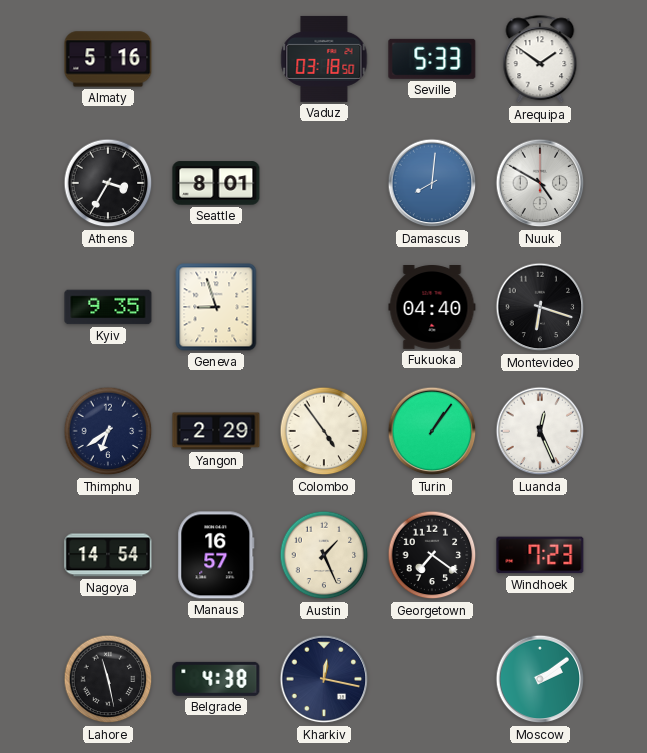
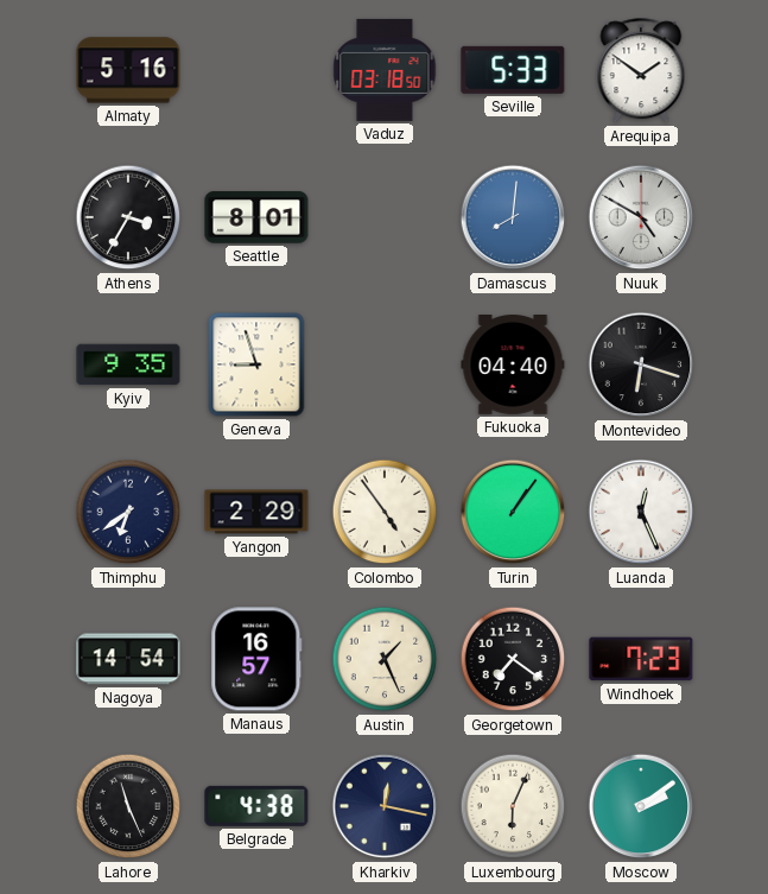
Lahore: 11:28 -> 11:26 (128, 806)
Luxembourg: none -> 6:04 (513, 806)
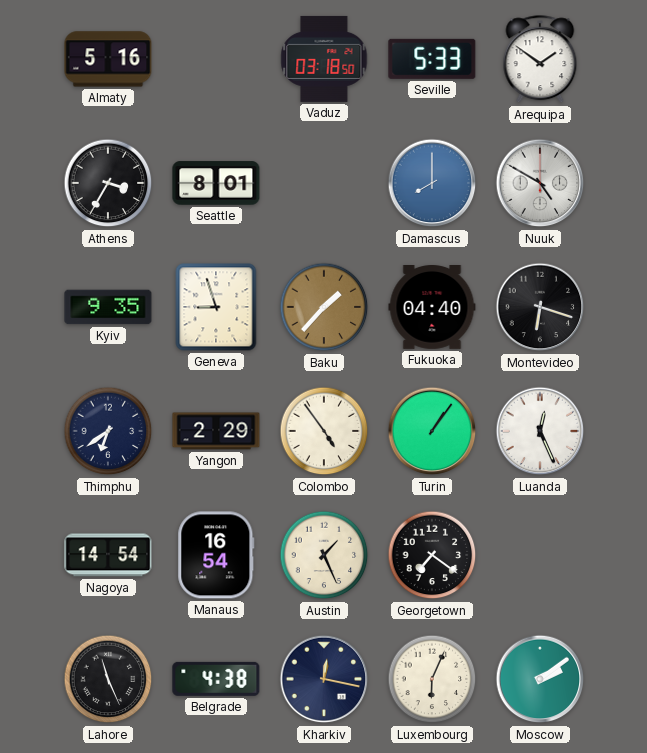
Damascus: 8:01 -> 8:00 (432, 183)
Baku: none -> 1:37 (324, 307)
Manaus: 16:57 -> 16:54 (216, 555)
Windhoek: 7:23 -> none (641, 659)
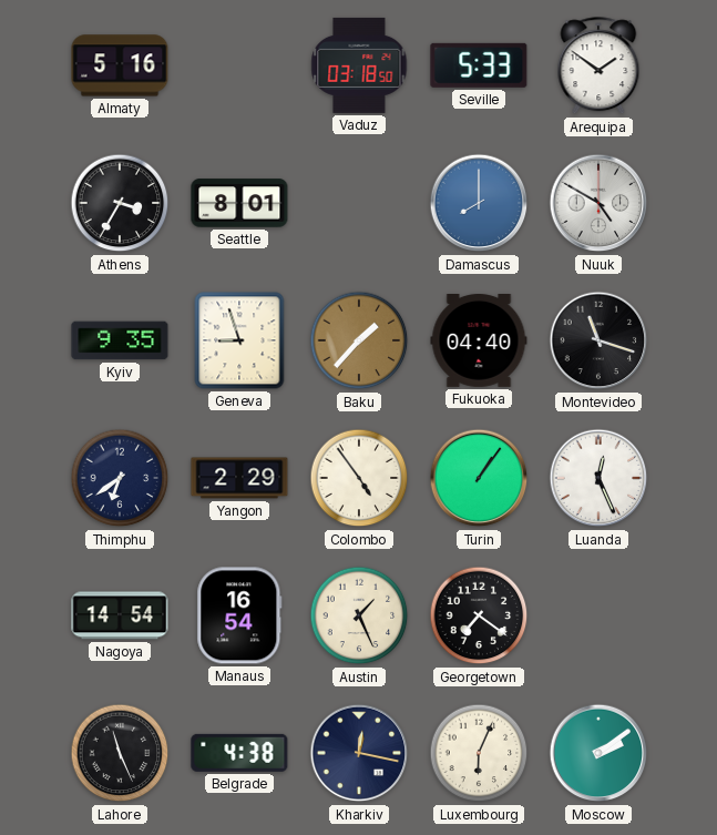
Montevideo: 6:18 -> 11:18 (598, 340)
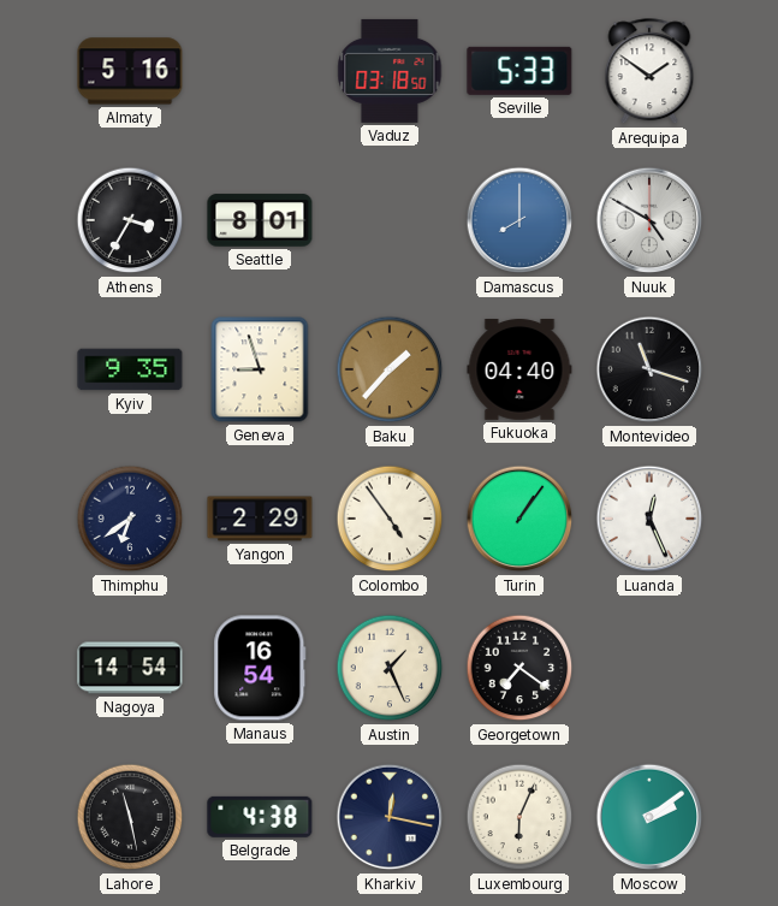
Lahore: 11:26 -> 11:28 (130, 817)
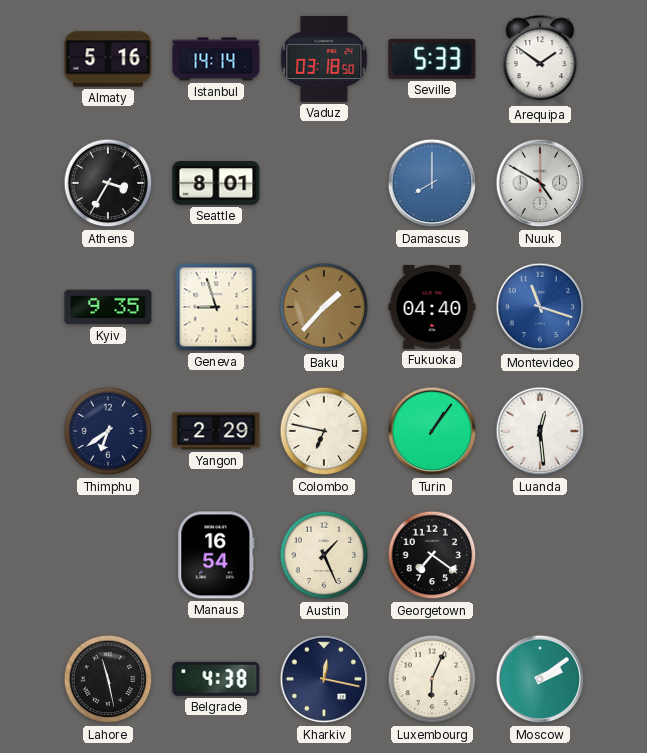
Istanbul: none -> 14:14 (216, 59)
Montevideo dial: black -> blue (540, 307)
Colombo: 4:54 -> 6:47 (324, 431)
Luanda: 12:26 -> 12:29 (540, 431)
Nagoya: 14:54 -> none (130, 668)
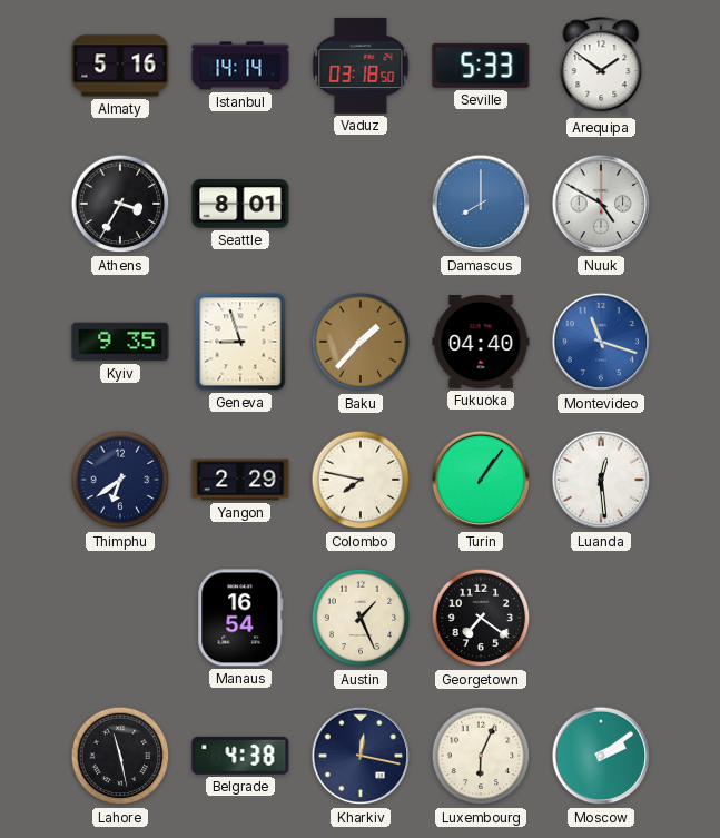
Colombo: 6:47 -> 7:47 (361, 480)
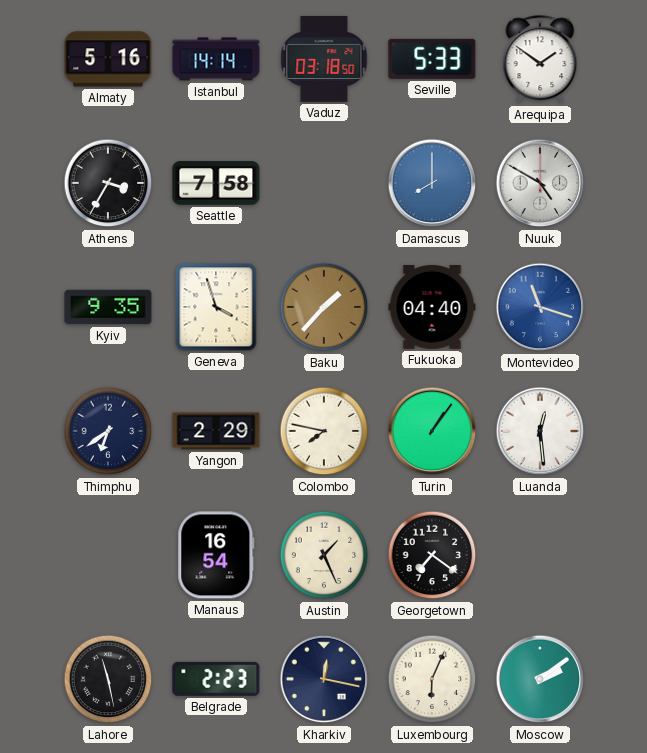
Seattle: 8:01 -> 7:58 (216, 183)
Geneva: 8:57 -> 3:57 (216, 307)
Belgrade: 4:38 -> 2:23 (216, 679)
